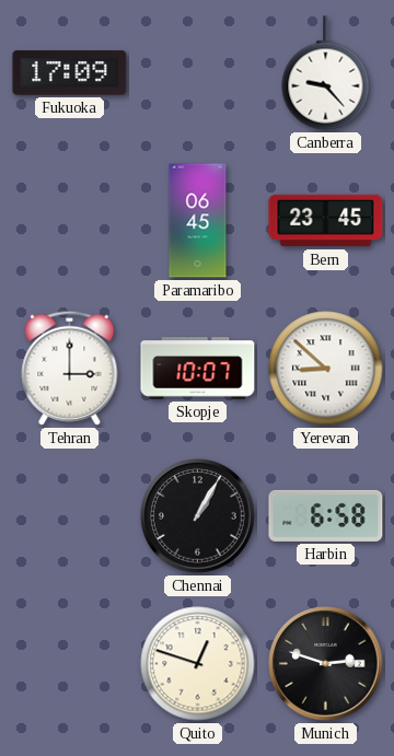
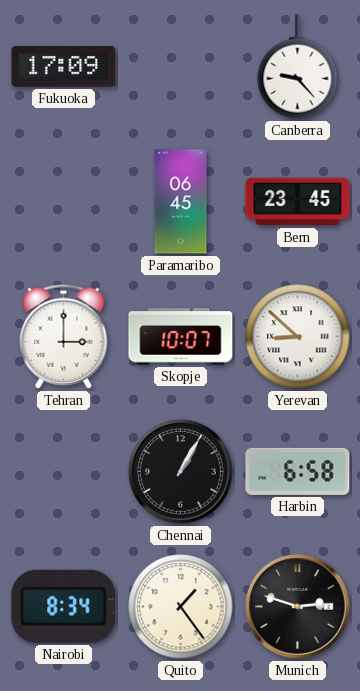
Nairobi: none -> 8:34 (64, 606)
Quito: 12:48 -> 1:24 (181, 607)
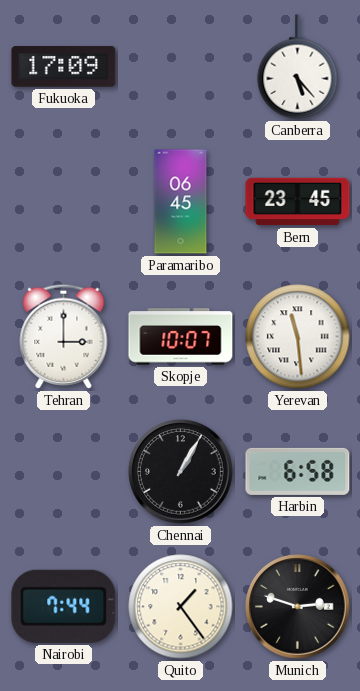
Canberra: 9:23 -> 5:23 (298, 67)
Yerevan: 8:52 -> 11:29 (298, 337)
Nairobi: 8:34 -> 7:44 (64, 606)
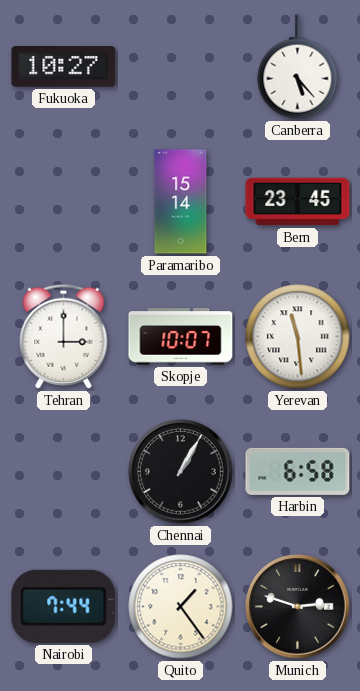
Fukuoka: 17:09 -> 10:27 (64, 67)
Paramaribo: 06:45 -> 15:14 (181, 202)
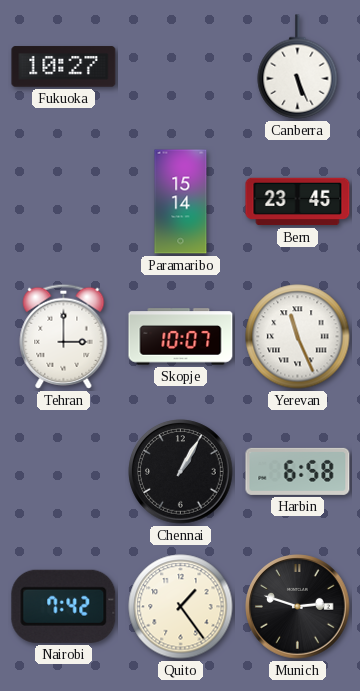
Canberra: 5:23 -> 5:26 (298, 67)
Yerevan: 11:29 -> 11:26 (298, 337)
Nairobi: 7:44 -> 7:42 (64, 606)
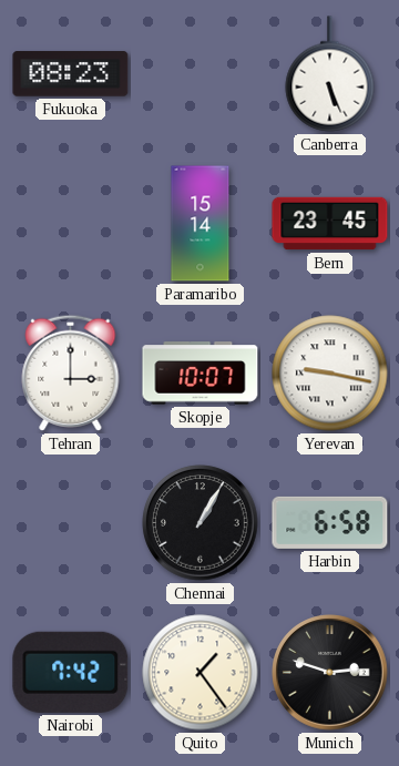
Fukuoka: 10:27 -> 08:23 (71, 74)
Yerevan: 11:26 -> 9:17 (330, 374)
